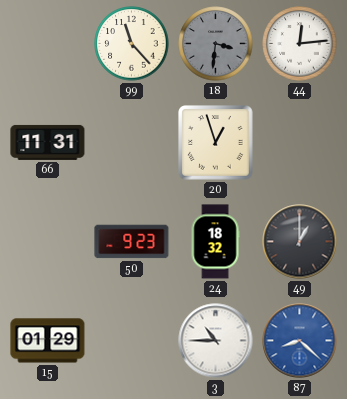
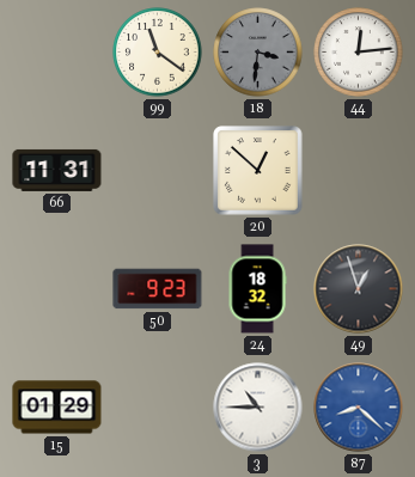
99: 11:23 -> 11:21 (158, 53)
20: 12:57 -> 12:52 (258, 171)
49: 1:00 -> 12:57 (359, 289)
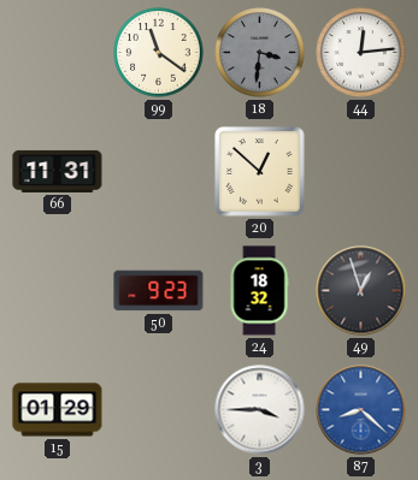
3: 10:45 -> 3:45 (260, 410)
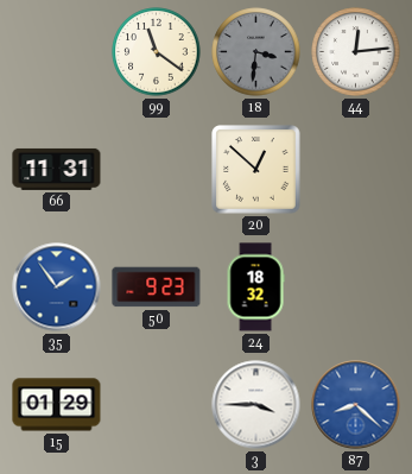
35: none -> 1:54 (57, 287)
49: 12:57 -> none (361, 291)
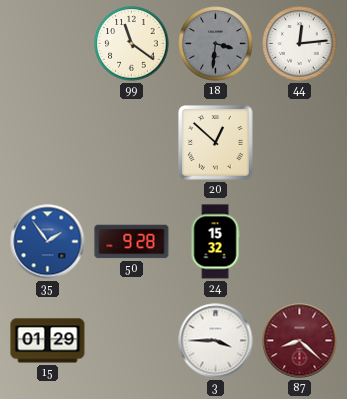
66: 11:31 -> none (57, 169)
50: 9:23 -> 9:28 (132, 242)
24: 18:32 -> 15:32 (215, 242)
87 dial: blue -> burgundy (300, 341)
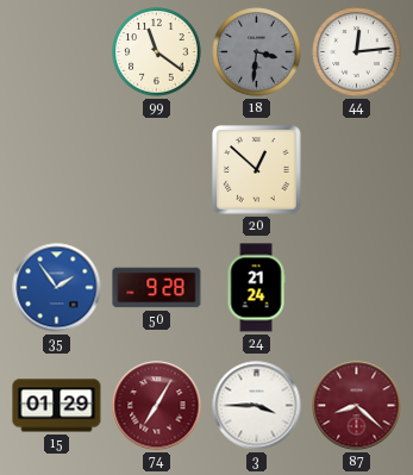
24: 15:32 -> 21:24 (256, 288)
74: none -> 7:05 (157, 406)
